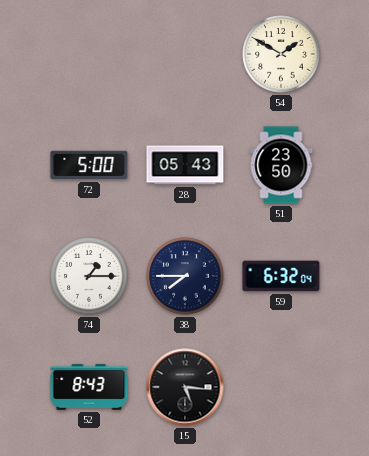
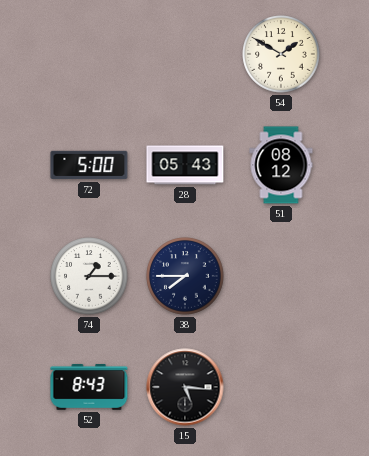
51: 23:50 -> 08:12 (281, 165)
59: 6:32 -> none (281, 276)
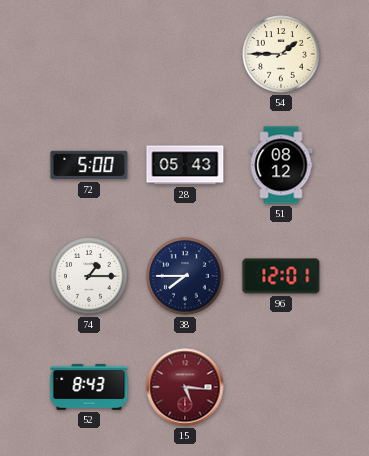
54: 1:50 -> 1:45 (281, 54)
96: none -> 12:01 (281, 276)
15 dial: black -> burgundy (185, 387)
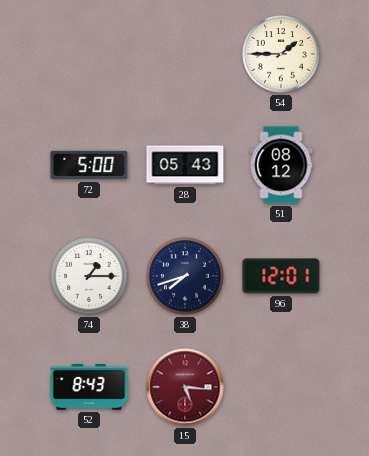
38: 7:45 -> 7:42 (185, 276)
